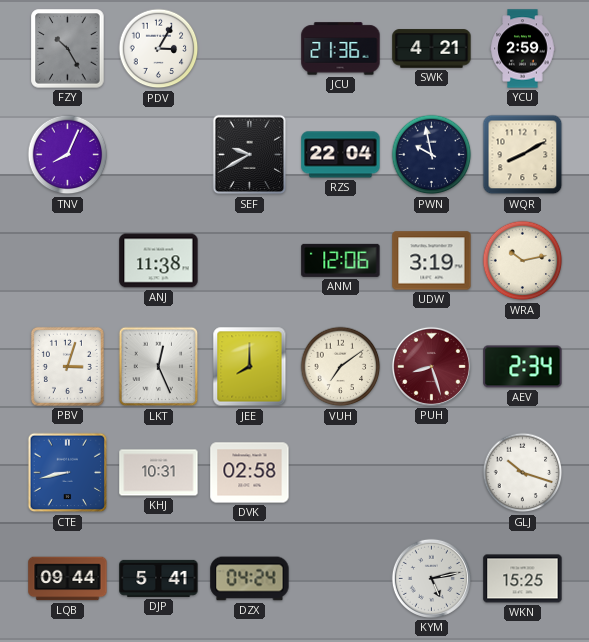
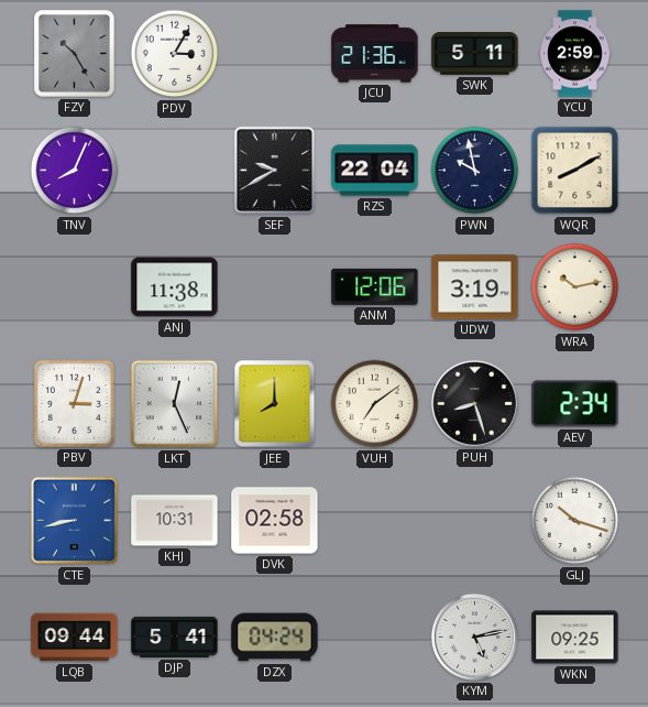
SWK: 4:21 -> 5:11 (475, 54)
PUH dial: burgundy -> black (474, 403)
WKN: 15:25 -> 09:25 (575, 638)
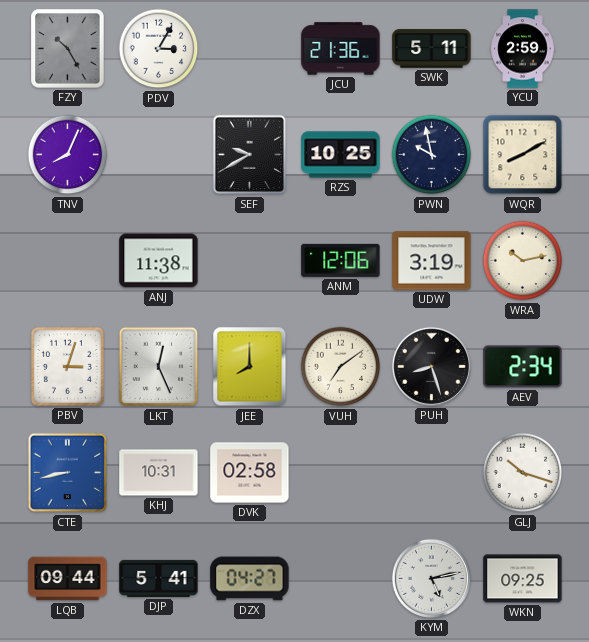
RZS: 22:04 -> 10:25 (341, 155)
DZX: 04:24 -> 04:27 (250, 579)
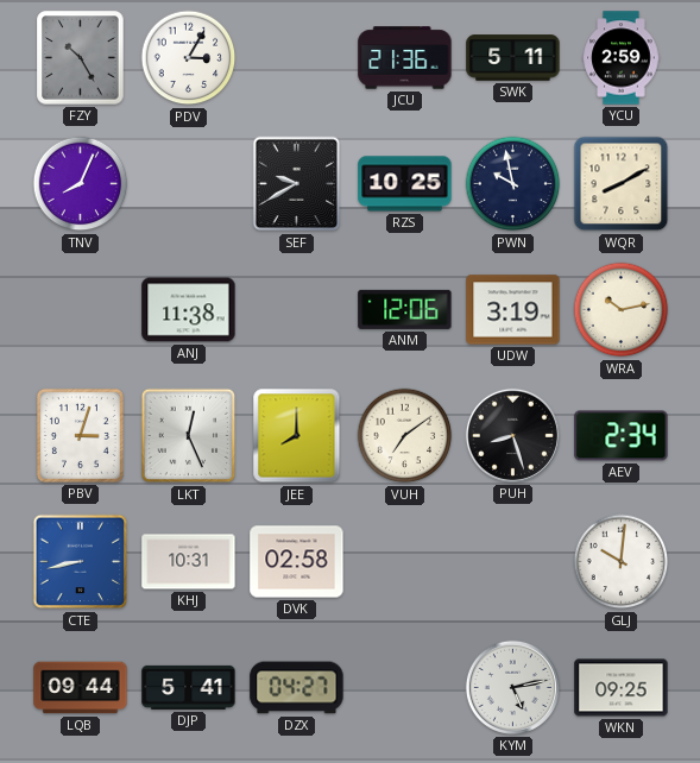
GLJ: 10:18 -> 10:01 (622, 562)
